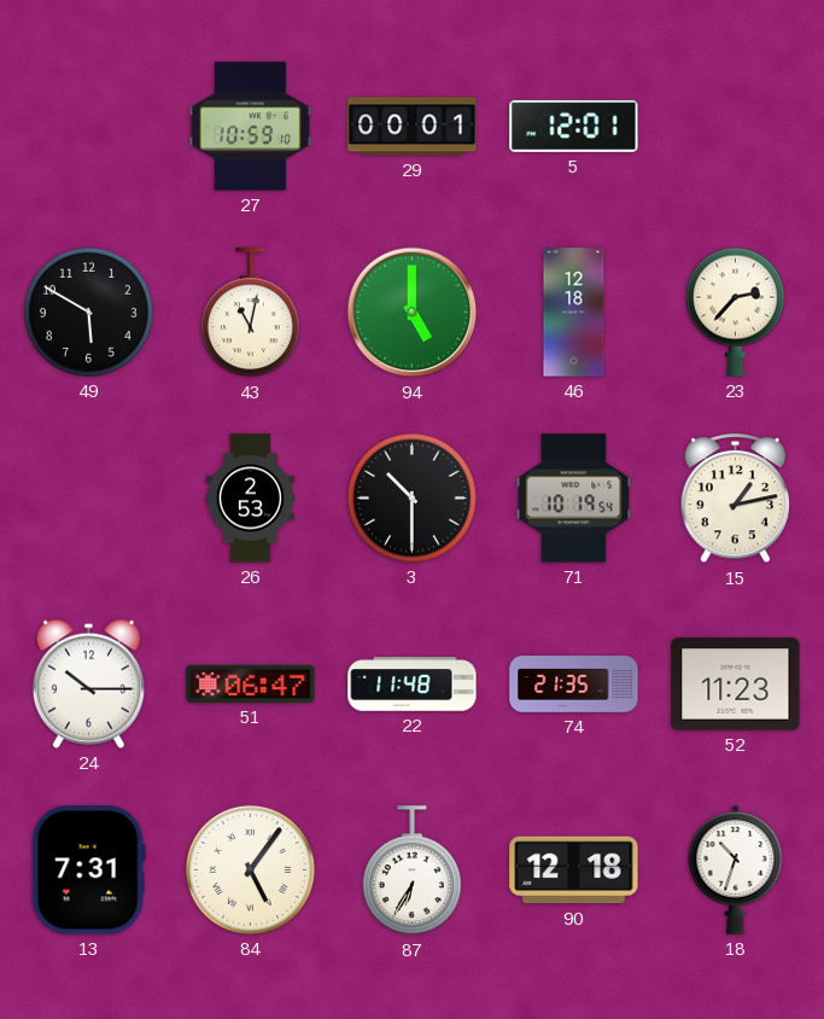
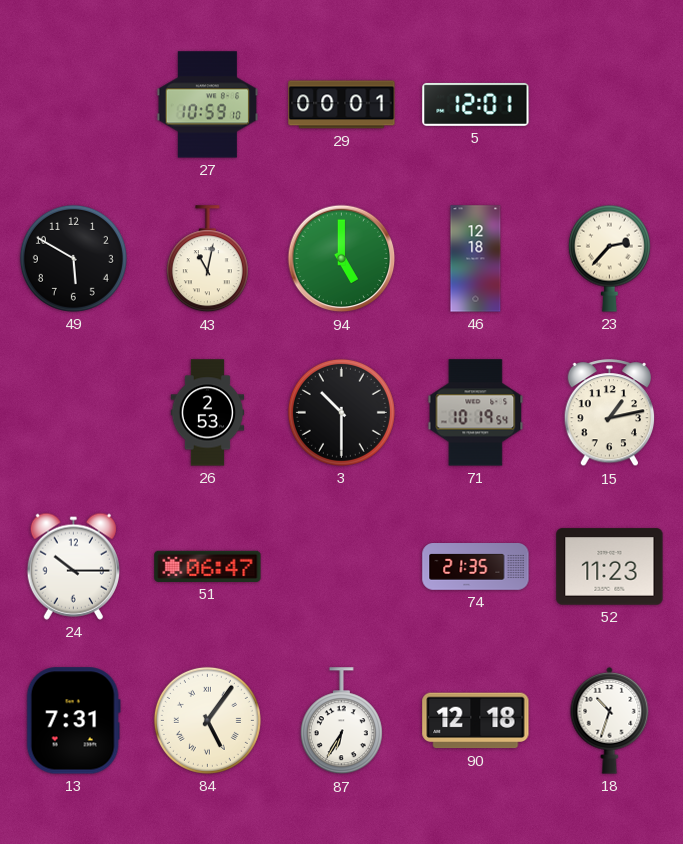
22: 11:48 -> none (413, 685)
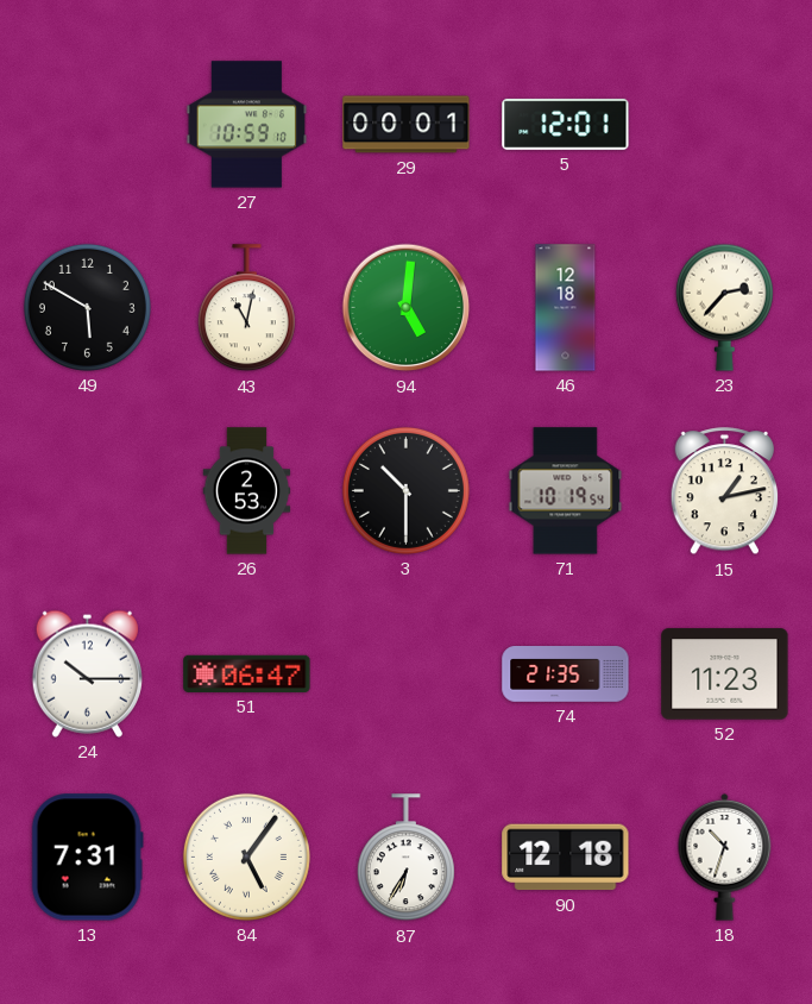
94: 5:00 -> 5:01 (407, 308)
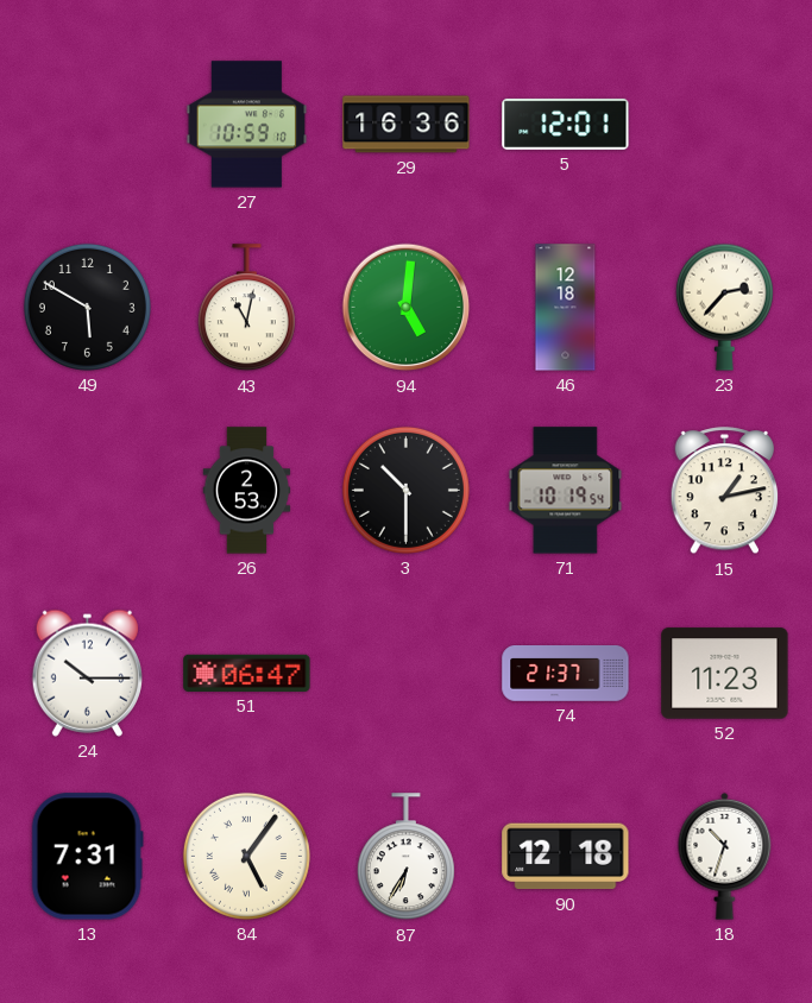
29: 00:01 -> 16:36 (407, 125)
74: 21:35 -> 21:37 (566, 674)
